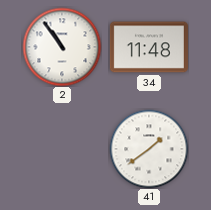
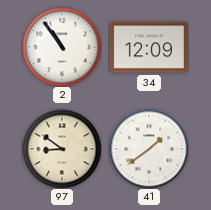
34: 11:48 -> 12:09 (149, 47)
97: none -> 8:51 (62, 149)
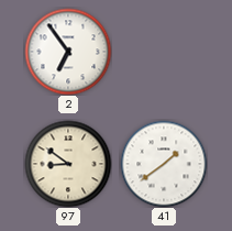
2: 10:54 -> 6:54 (68, 52)
34: 12:09 -> none (149, 47)
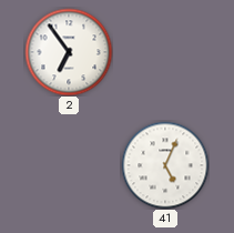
97: 8:51 -> none (68, 164)
41: 1:39 -> 5:04 (165, 165)
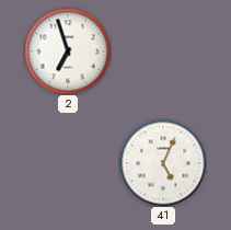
2: 6:54 -> 6:57 (68, 51)
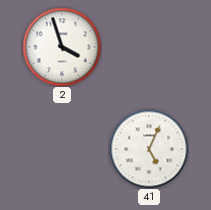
2: 6:57 -> 3:57 (62, 47)
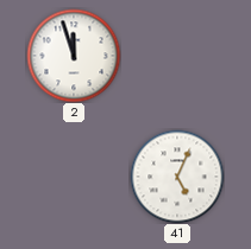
2: 3:57 -> 11:57 (74, 56)
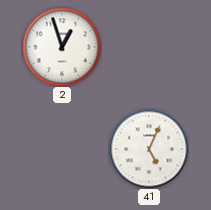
2: 11:57 -> 12:57 (62, 47)
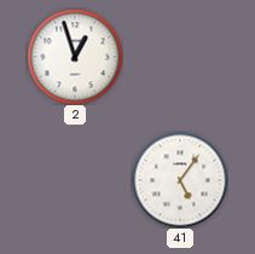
41: 5:04 -> 5:06 (180, 180)
